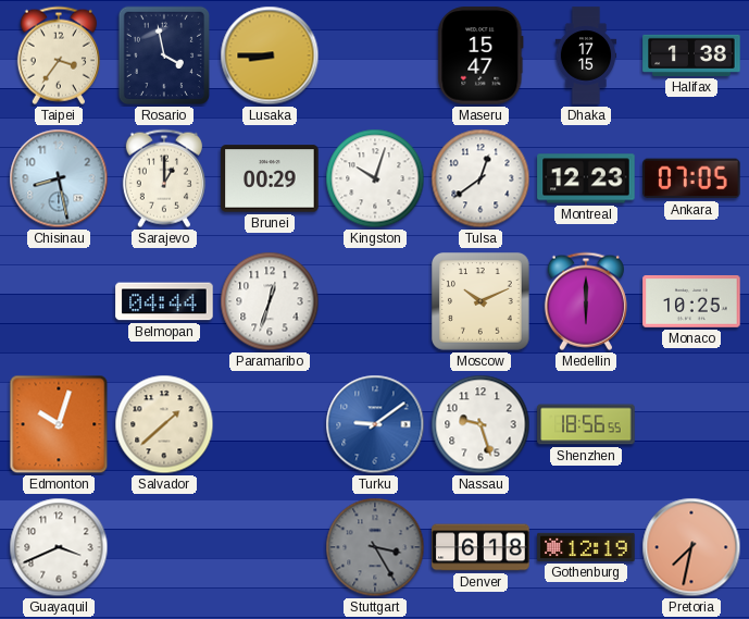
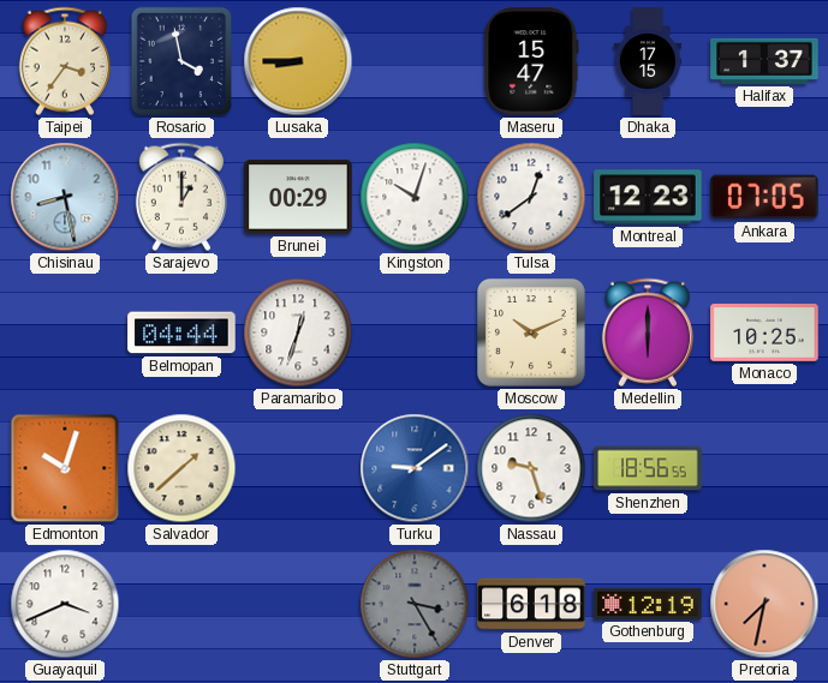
Halifax: 1:38 -> 1:37 (764, 61)
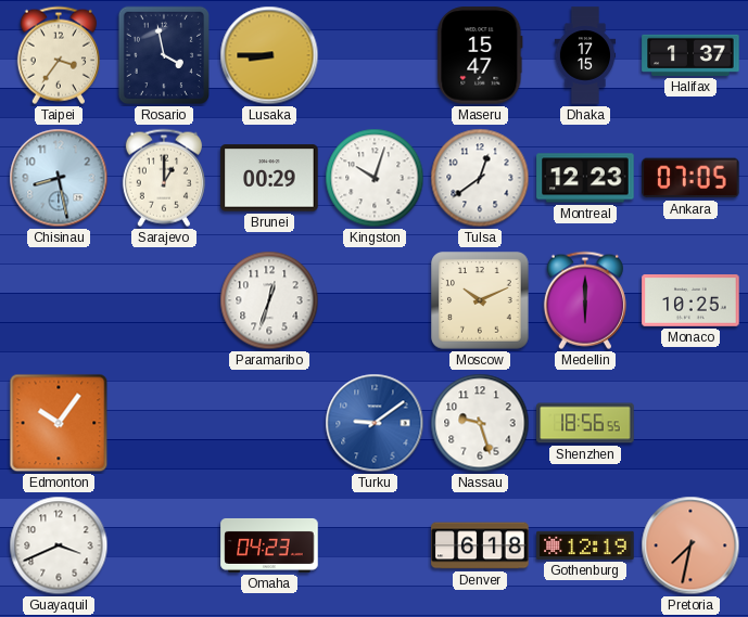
Belmopan: 04:44 -> none (181, 332)
Edmonton: 10:03 -> 10:06 (59, 423)
Salvador: 1:38 -> none (181, 468)
Omaha: none -> 04:23 (269, 545)
Stuttgart: 3:25 -> none (415, 604)
